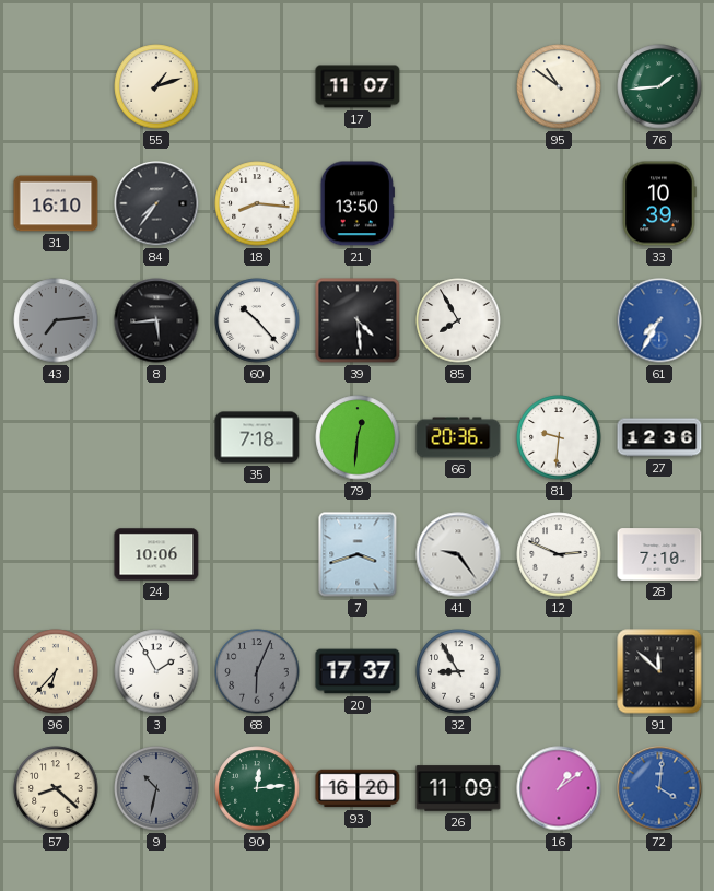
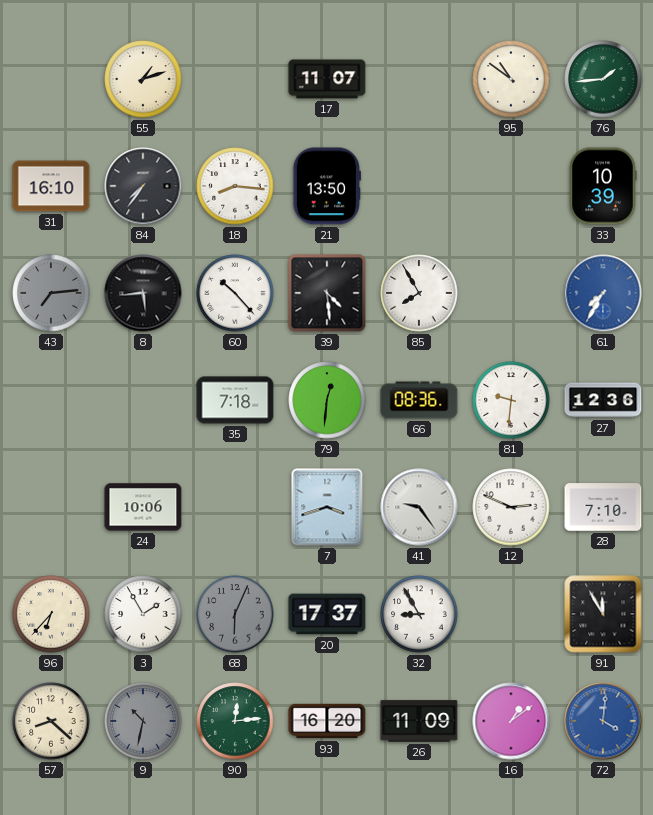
66: 20:36 -> 08:36 (419, 400)
91: 11:52 -> 11:55 (603, 614)
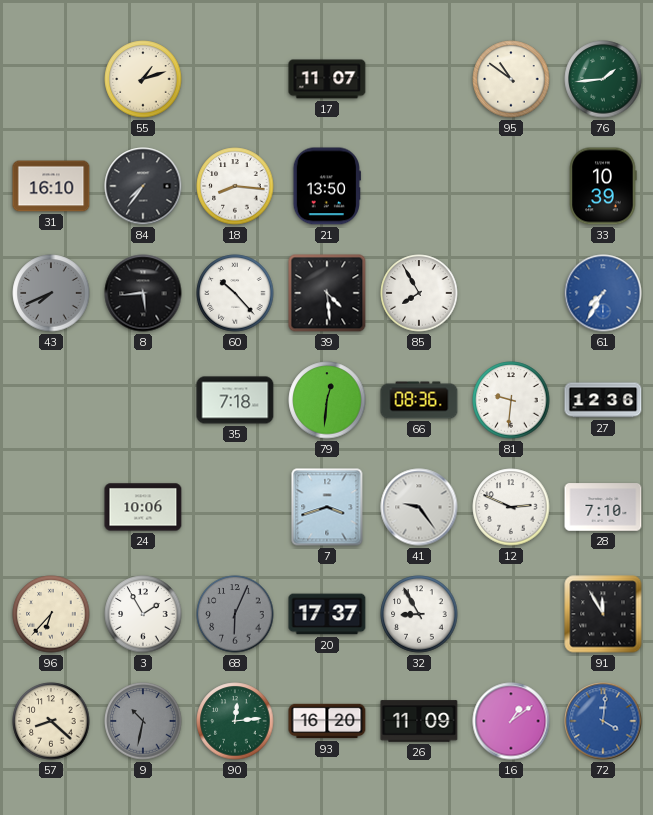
43: 7:14 -> 7:41 (51, 293)
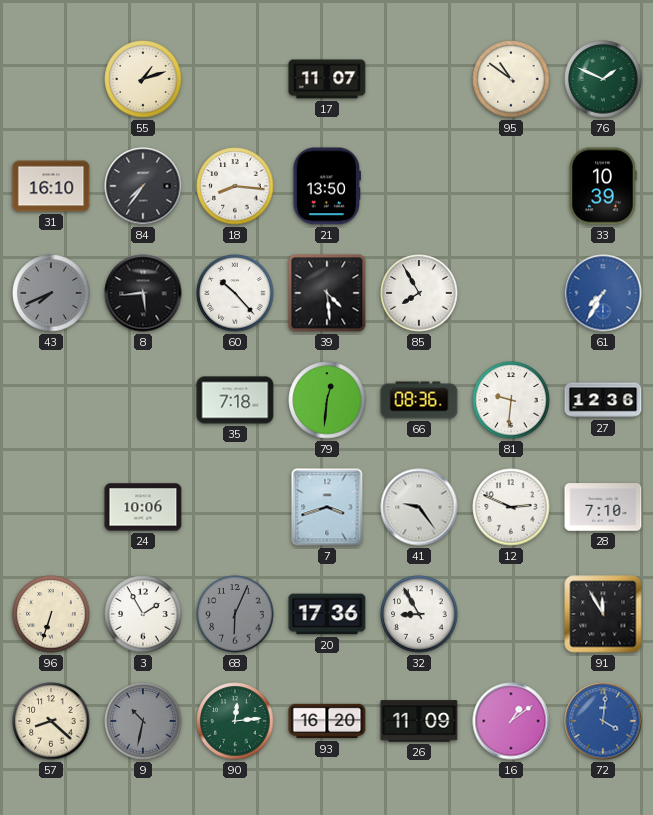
76: 1:44 -> 1:49 (603, 79)
96: 6:37 -> 6:33 (51, 614)
20: 17:37 -> 17:36 (327, 614)
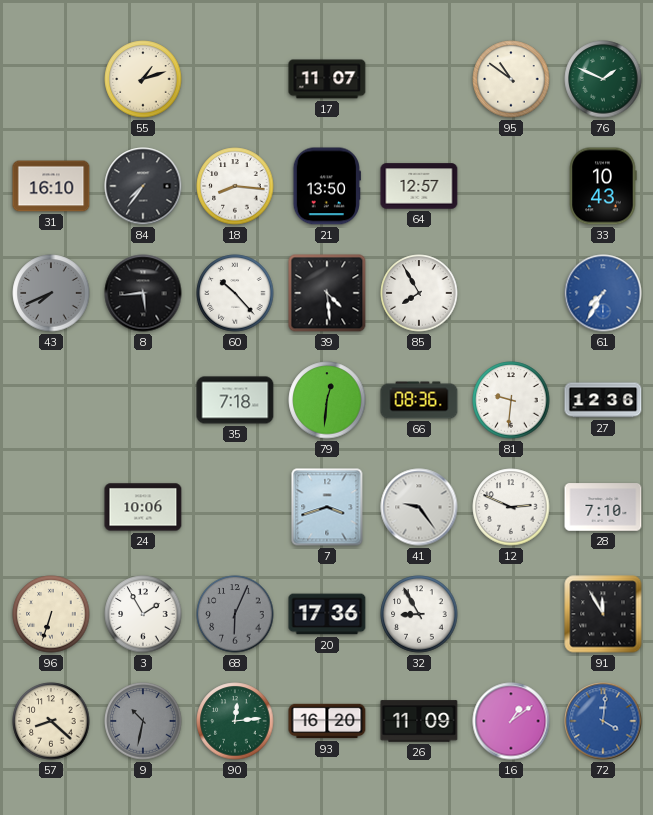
64: none -> 12:57 (419, 186)
33: 10:39 -> 10:43 (603, 186)
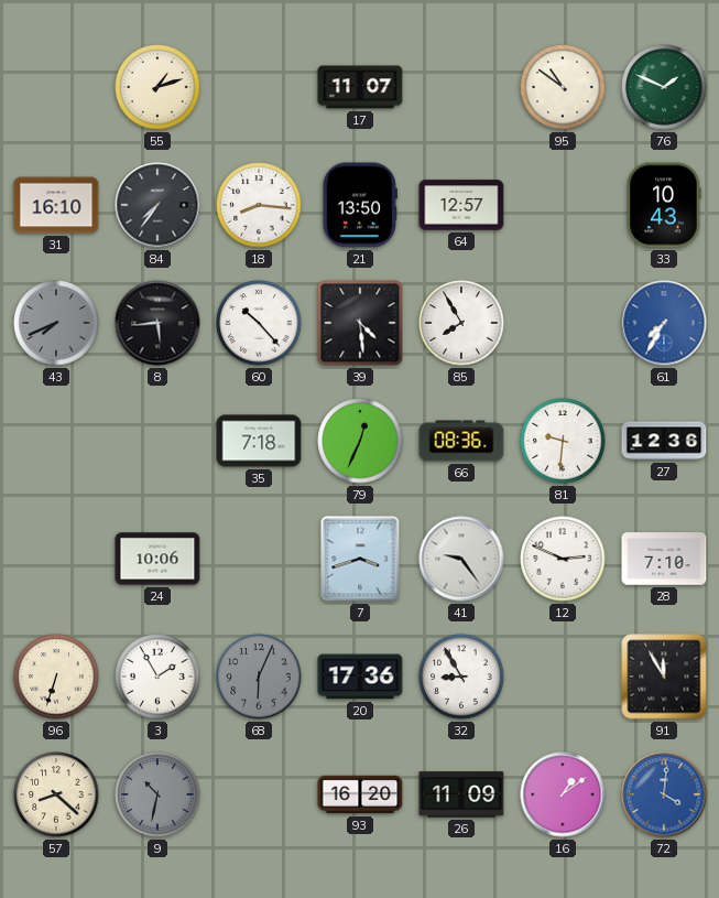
79: 12:31 -> 12:34 (360, 441)
90: 12:14 -> none (235, 721)
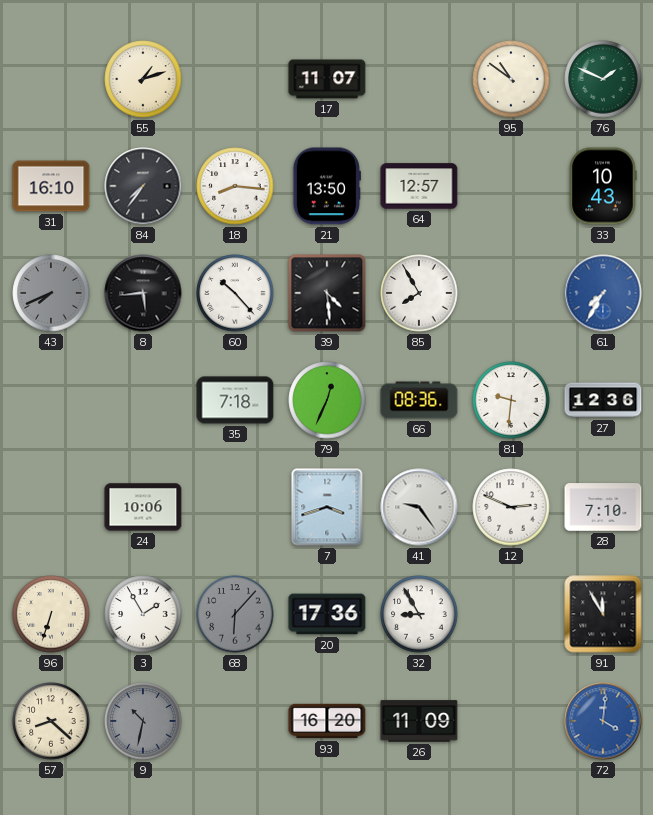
68: 6:04 -> 6:07 (235, 614)
16: 1:09 -> none (563, 794)
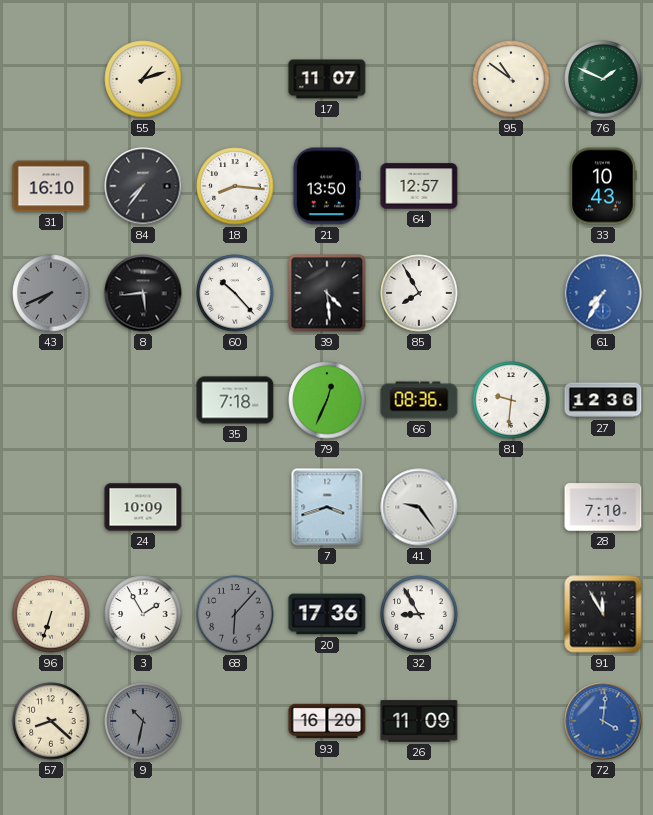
24: 10:06 -> 10:09 (143, 507)
12: 2:49 -> none (511, 507)
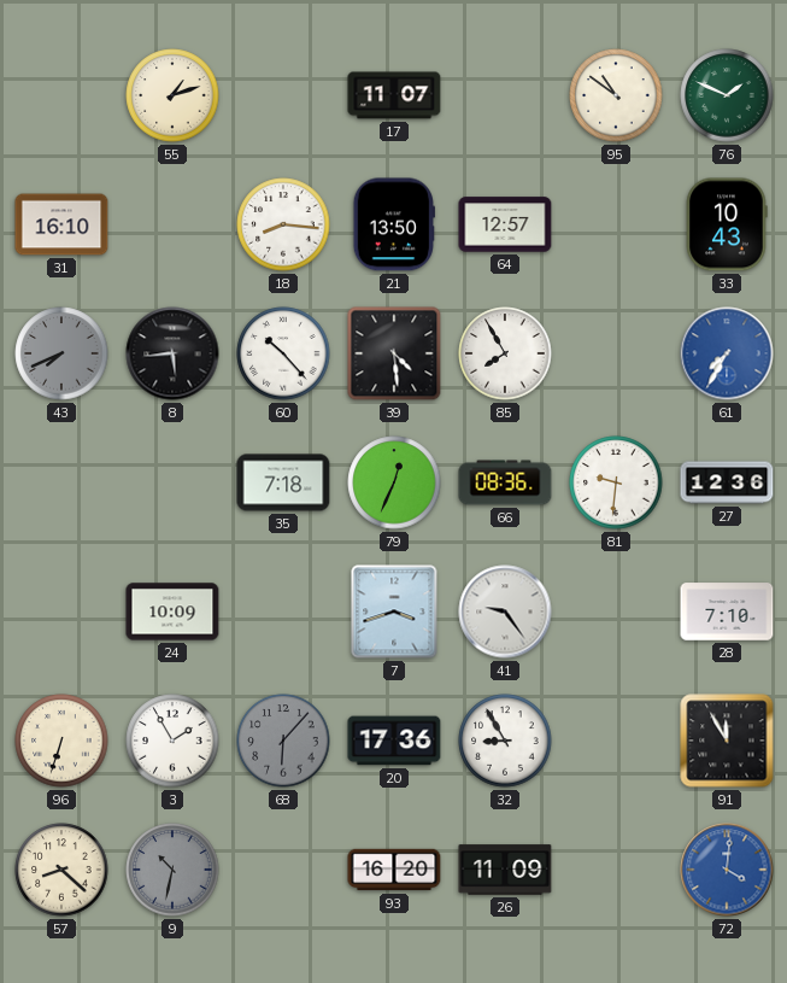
84: 7:36 -> none (143, 186)
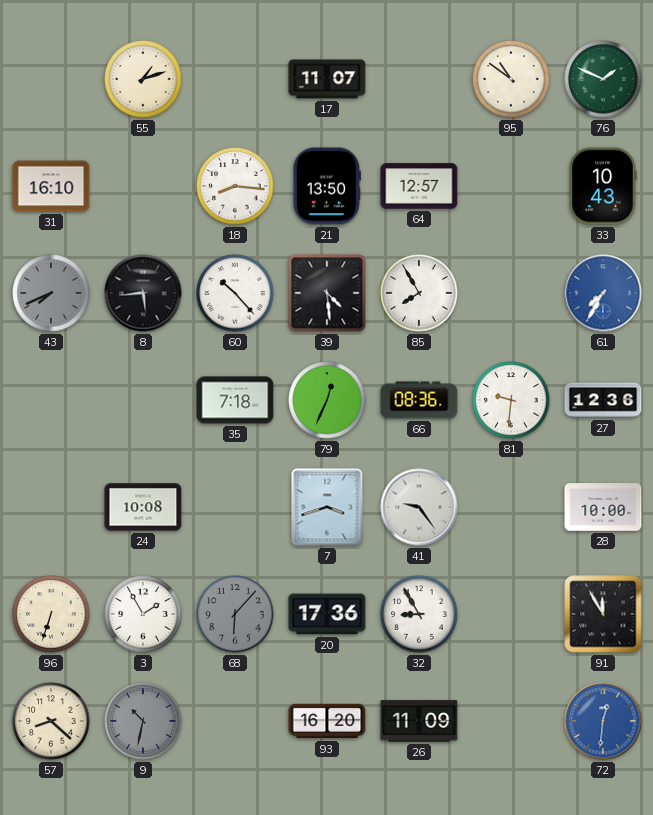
24: 10:09 -> 10:08 (143, 507)
28: 7:10 -> 10:00 (603, 507)
72: 4:01 -> 12:31 (603, 721)
